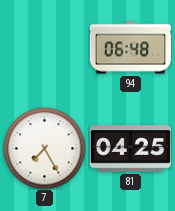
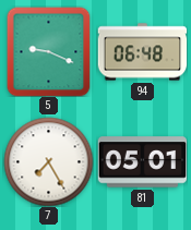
5: none -> 9:19 (49, 51)
81: 04:25 -> 05:01 (142, 162)
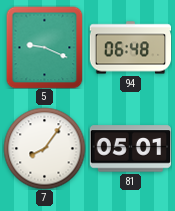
7: 7:25 -> 8:06 (44, 148)
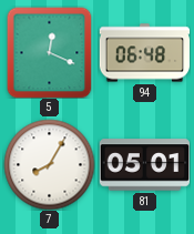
5: 9:19 -> 12:19 (50, 52)
7: 8:06 -> 8:05 (49, 164)
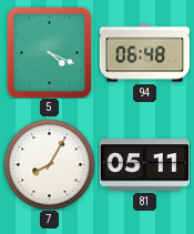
5: 12:19 -> 4:19 (50, 52)
81: 05:01 -> 05:11 (144, 165)
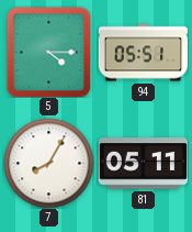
5: 4:19 -> 4:15 (49, 52)
94: 06:48 -> 05:51 (143, 53)
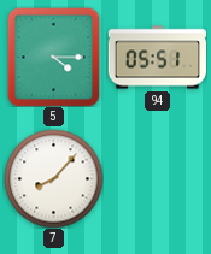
7: 8:05 -> 8:07 (53, 178)
81: 05:11 -> none (143, 164)
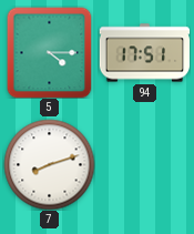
94: 05:51 -> 17:51 (144, 53)
7: 8:07 -> 8:12 (49, 164)
